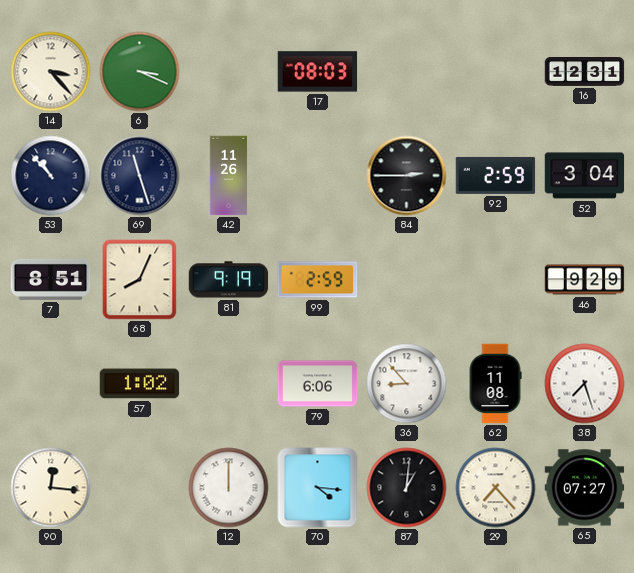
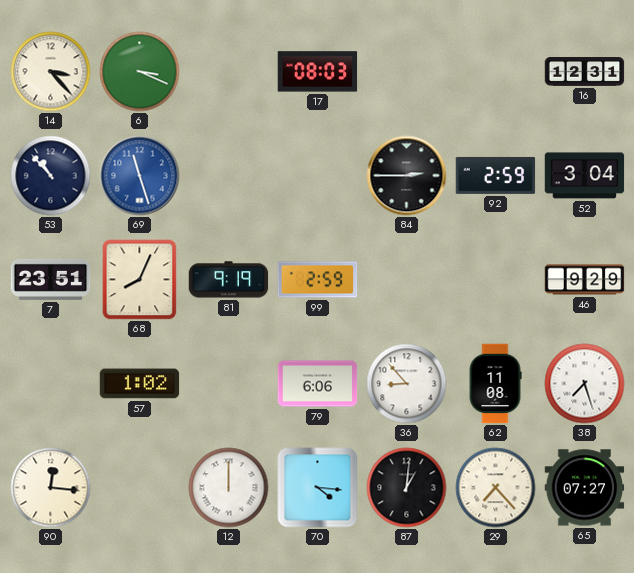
69 dial: navy -> blue (140, 176)
42: 11:26 -> none (229, 176)
7: 8:51 -> 23:51 (51, 279)
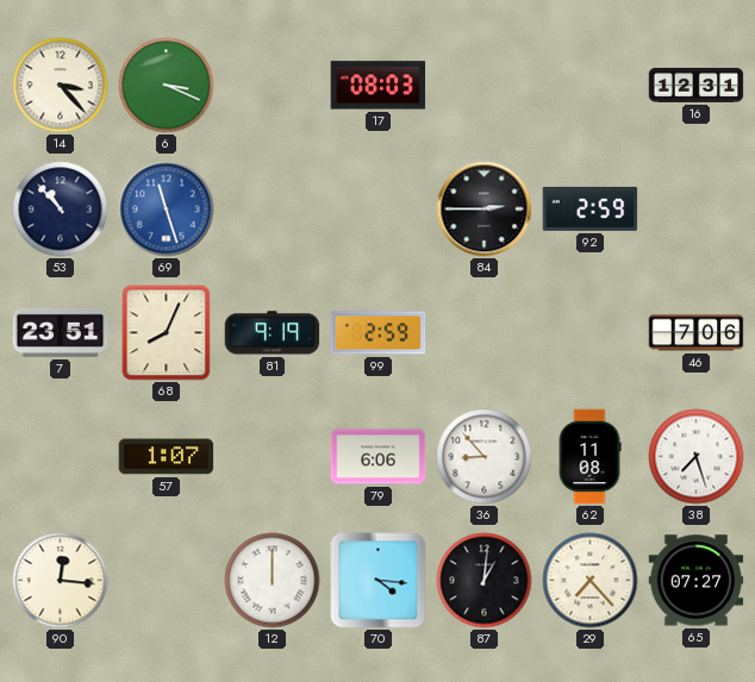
52: 3:04 -> none (585, 176)
46: 9:29 -> 7:06 (697, 333)
57: 1:02 -> 1:07 (167, 457)
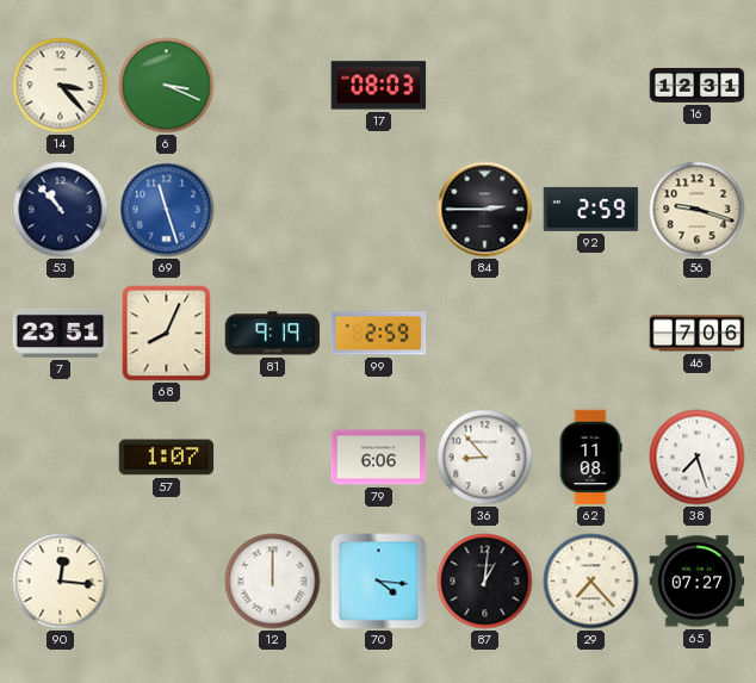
56: none -> 9:18 (698, 210)
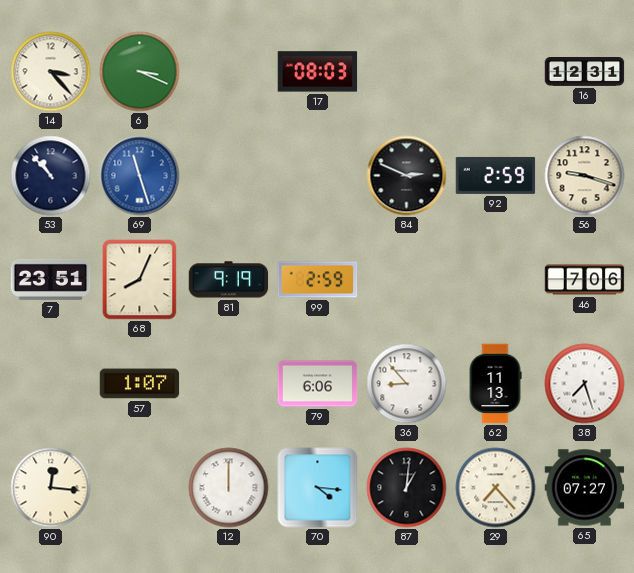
84: 2:45 -> 2:49 (407, 176)
62: 11:08 -> 11:13 (495, 384)
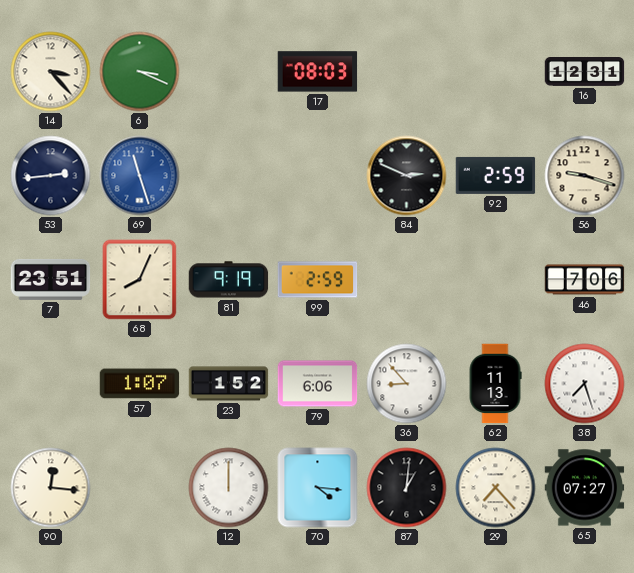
53: 10:53 -> 2:44 (51, 176)
23: none -> 1:52 (229, 384)
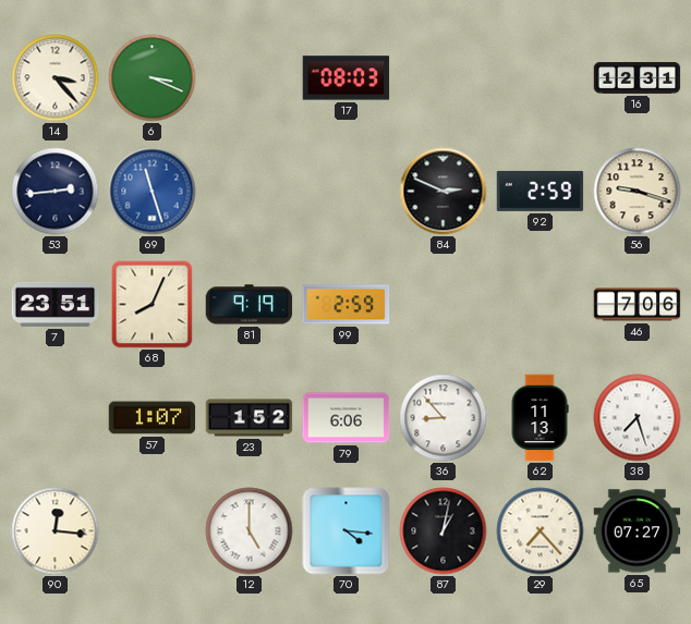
12: 12:00 -> 5:00 (250, 531)
87: 1:01 -> 1:02 (444, 531)
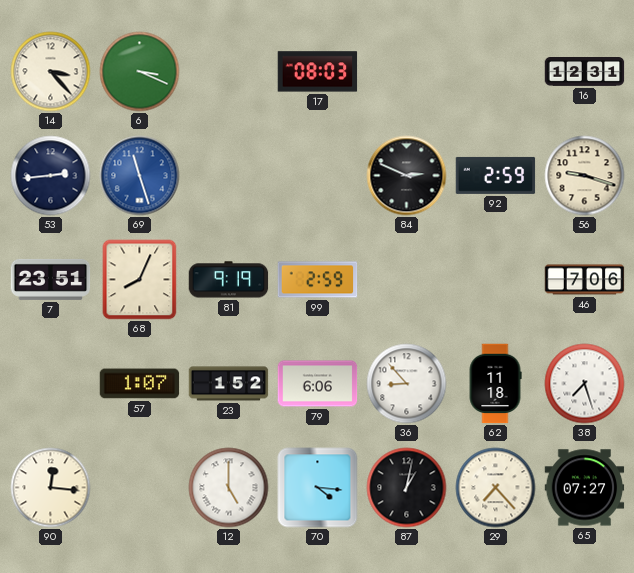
62: 11:13 -> 11:18 (495, 384)
